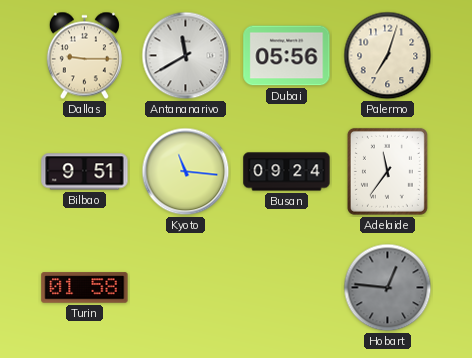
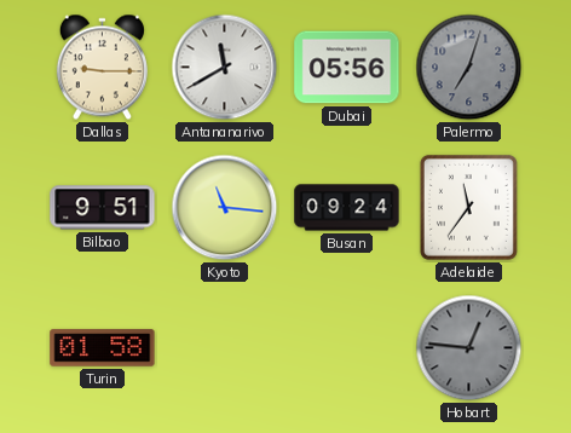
Palermo dial: cream -> grey (469, 68)
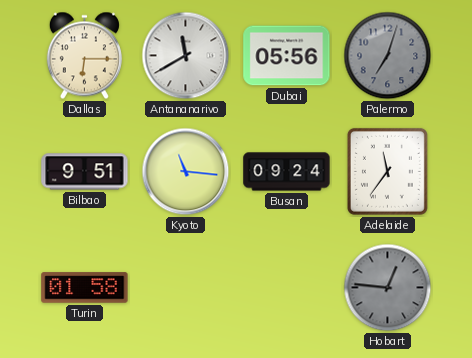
Dallas: 9:15 -> 6:15 (84, 56)
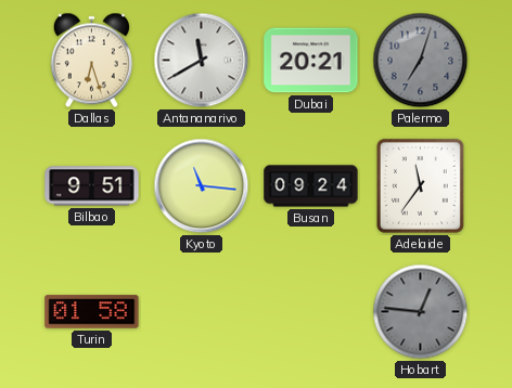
Dallas: 6:15 -> 6:27 (91, 61)
Dubai: 05:56 -> 20:21 (311, 61)
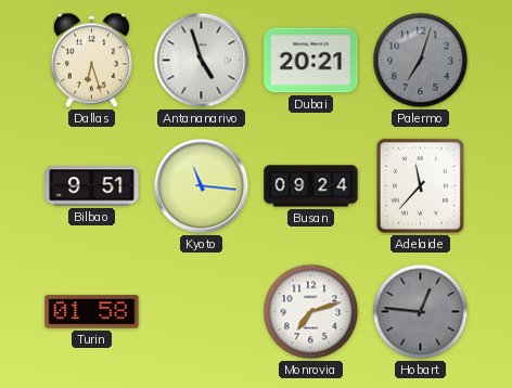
Antananarivo: 11:40 -> 4:57 (202, 61)
Adelaide: 11:36 -> 11:37 (420, 185)
Monrovia: none -> 7:12 (311, 312)
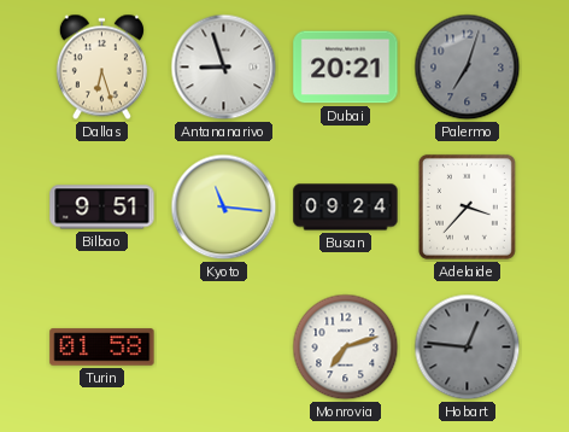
Antananarivo: 4:57 -> 8:57 (224, 68)
Adelaide: 11:37 -> 3:37 (467, 206)
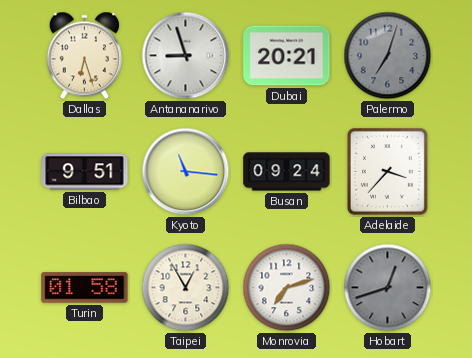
Taipei: none -> 12:55 (186, 288)
Hobart: 12:46 -> 12:42 (388, 288)
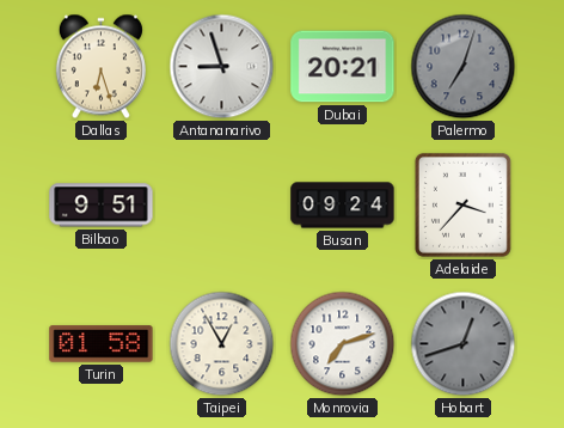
Kyoto: 11:16 -> none (186, 172)
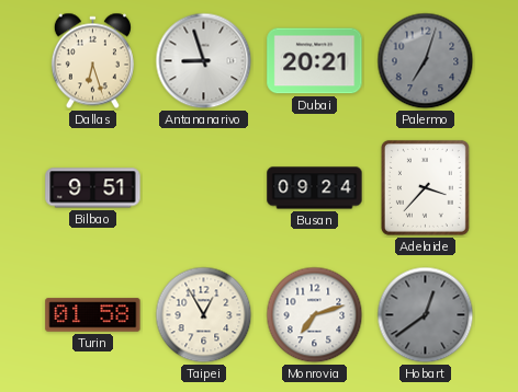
Hobart: 12:42 -> 12:39 (426, 315)
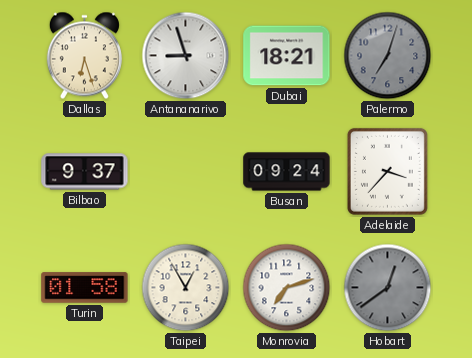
Dubai: 20:21 -> 18:21 (287, 56)
Bilbao: 9:51 -> 9:37 (85, 172)
